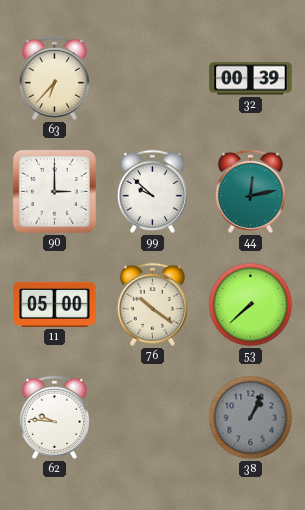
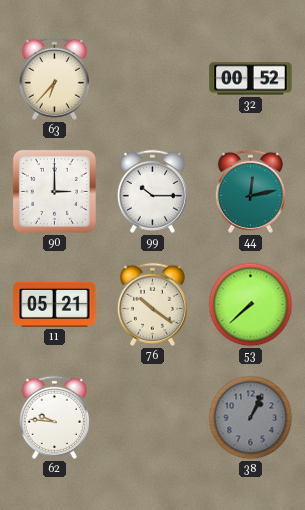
32: 00:39 -> 00:52 (251, 79)
99: 9:52 -> 10:15 (152, 191)
11: 05:00 -> 05:21 (55, 304)
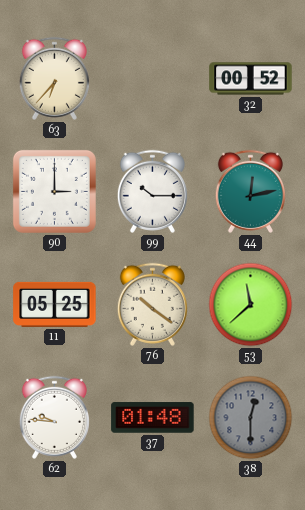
11: 05:21 -> 05:25 (55, 304)
53: 7:38 -> 11:38 (251, 305)
37: none -> 01:48 (153, 418)
38: 1:04 -> 12:30 (251, 418)
